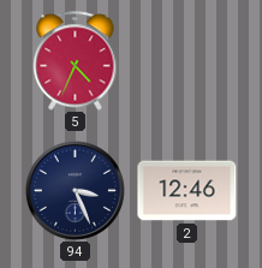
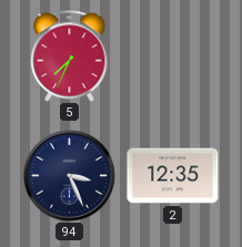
5: 4:34 -> 7:34 (70, 56)
2: 12:46 -> 12:35 (173, 176)
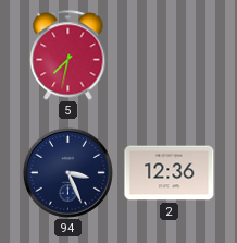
5: 7:34 -> 7:32 (68, 56)
2: 12:35 -> 12:36 (170, 173)
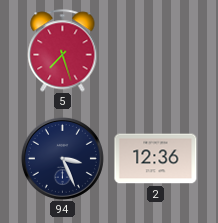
5: 7:32 -> 7:27 (63, 51)
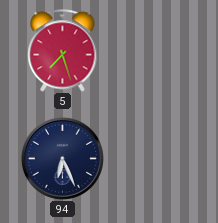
94: 3:26 -> 6:26 (62, 158)
2: 12:36 -> none (156, 159)
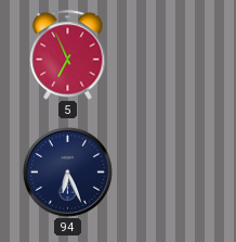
5: 7:27 -> 6:56 (68, 55)
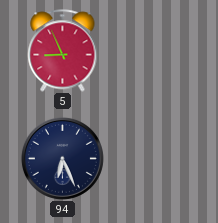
5: 6:56 -> 8:56 (63, 51)
